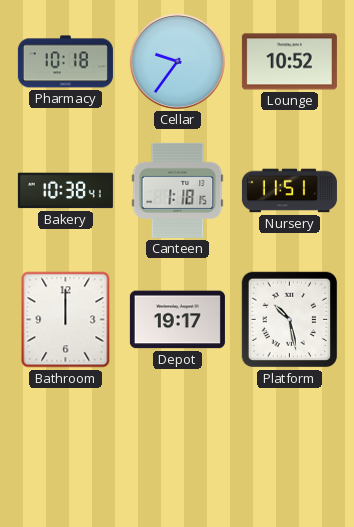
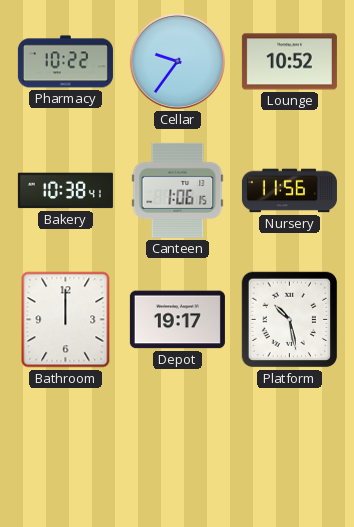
Pharmacy: 10:18 -> 10:22 (65, 62)
Canteen: 1:18 -> 1:06 (178, 190)
Nursery: 11:51 -> 11:56 (289, 191)
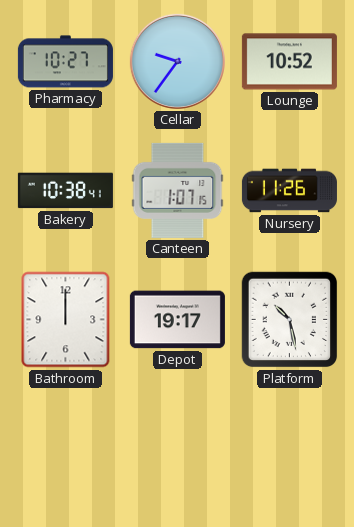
Pharmacy: 10:22 -> 10:27 (65, 62)
Canteen: 1:06 -> 1:07 (178, 190)
Nursery: 11:56 -> 11:26 (289, 191)
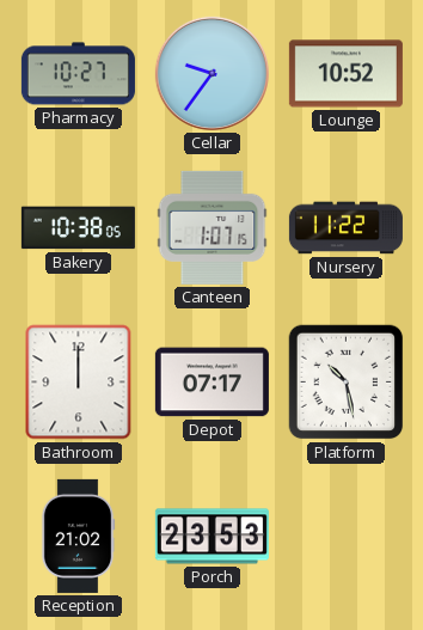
Bakery: 10:38:41 -> 10:38:05 (78, 228)
Nursery: 11:26 -> 11:22 (345, 228)
Depot: 19:17 -> 07:17 (211, 383)
Reception: none -> 21:02 (78, 536)
Porch: none -> 23:53 (211, 537)
